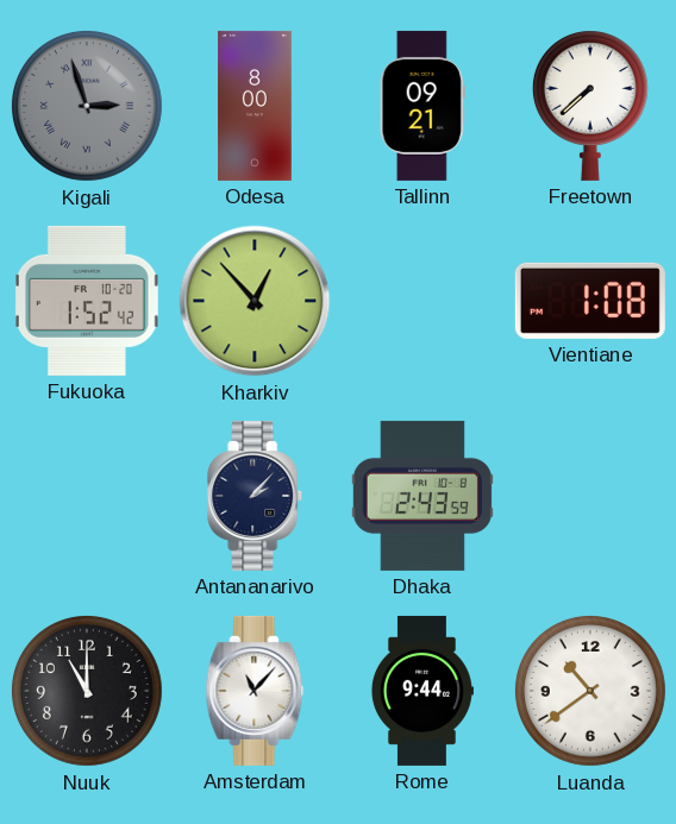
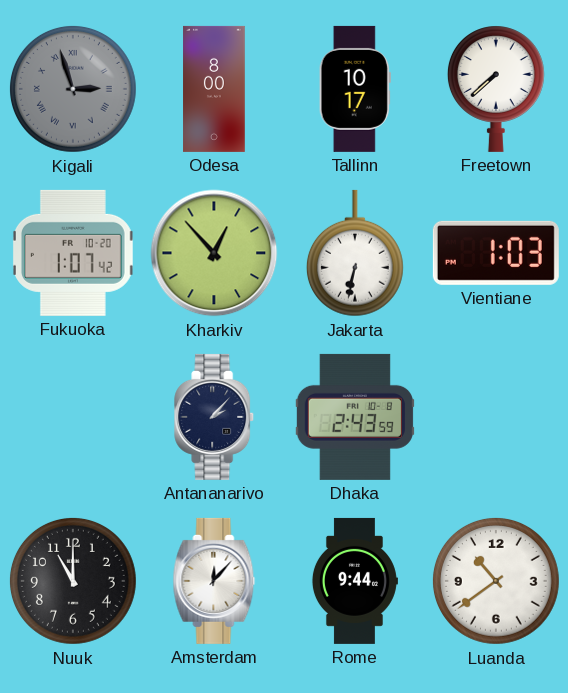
Tallinn: 09:21 -> 10:17 (355, 89)
Fukuoka: 1:52 -> 1:07 (73, 253)
Jakarta: none -> 6:32 (355, 253)
Vientiane: 1:08 -> 1:03 (496, 253)
Amsterdam: 11:07 -> 12:07 (214, 581)
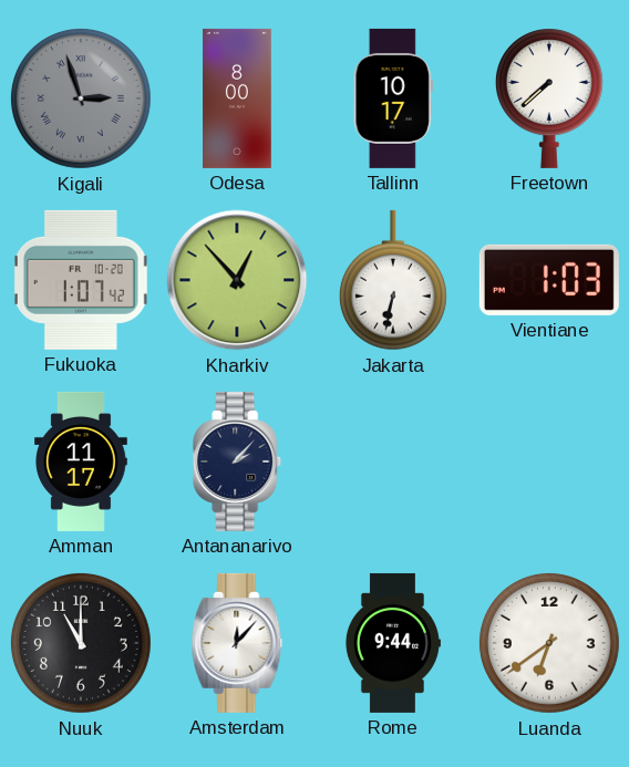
Amman: none -> 11:17 (81, 462)
Dhaka: 2:43 -> none (355, 417)
Luanda: 10:39 -> 6:39 (549, 643)
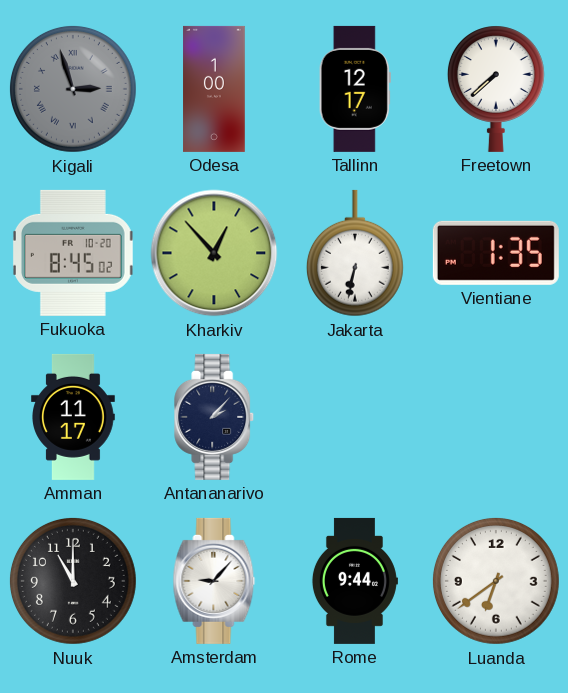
Odesa: 8:00 -> 1:00 (214, 89)
Tallinn: 10:17 -> 12:17 (355, 89)
Fukuoka: 1:07 -> 8:45 (73, 253)
Vientiane: 1:03 -> 1:35 (496, 253)
Amsterdam: 12:07 -> 9:07 (214, 581)
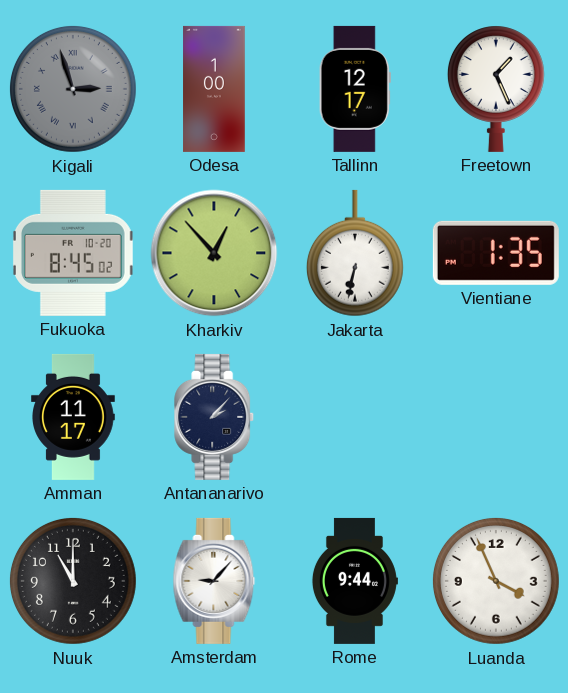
Freetown: 7:38 -> 1:26 (496, 89)
Luanda: 6:39 -> 3:56 (496, 581)
